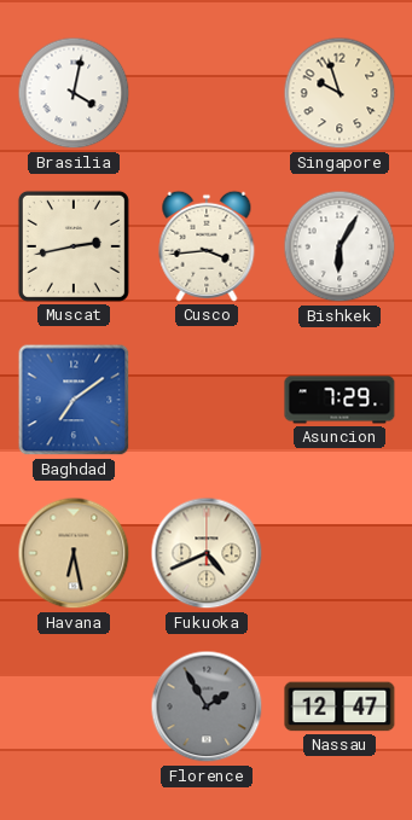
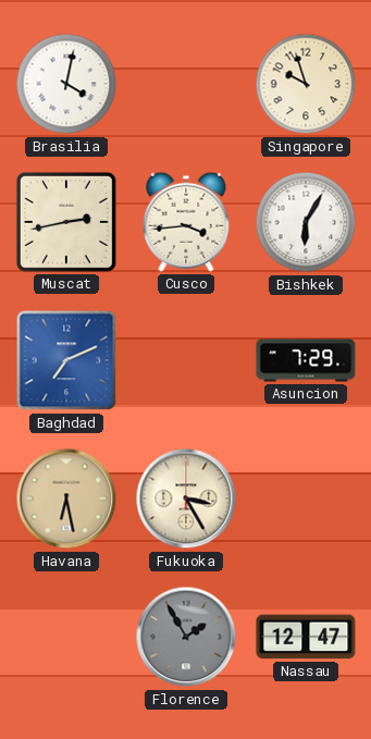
Baghdad: 7:09 -> 7:11 (66, 360)
Fukuoka: 4:41 -> 3:25 (186, 498)
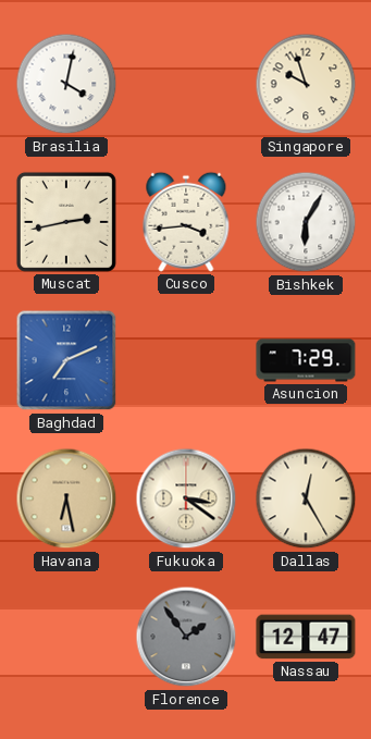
Fukuoka: 3:25 -> 3:21 (186, 498)
Dallas: none -> 12:25 (306, 498)
Florence: 1:55 -> 1:54 (186, 637)
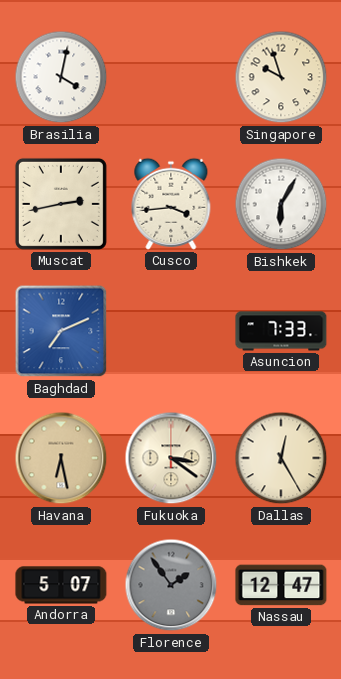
Asuncion: 7:29 -> 7:33 (281, 331)
Andorra: none -> 5:07 (61, 585)
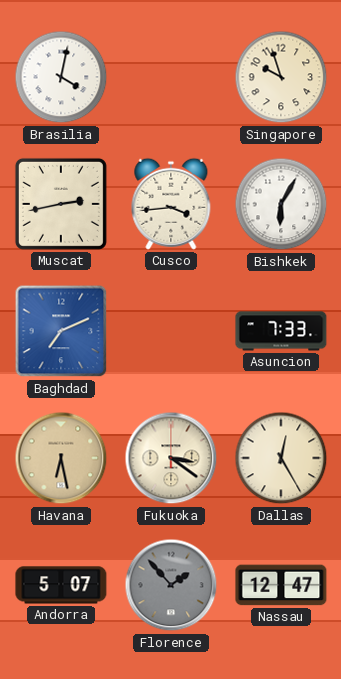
Florence: 1:54 -> 1:53 (171, 585)
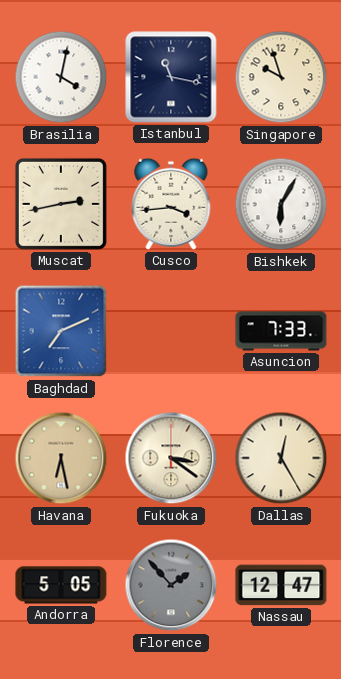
Istanbul: none -> 11:17 (171, 77)
Andorra: 5:07 -> 5:05 (61, 585)
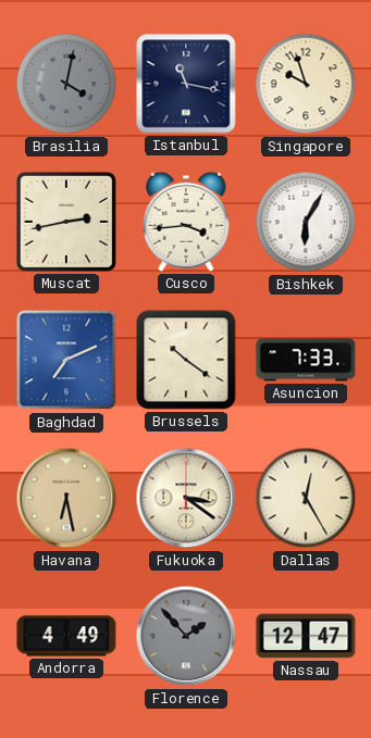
Brasilia dial: white -> grey (66, 84)
Brussels: none -> 10:21 (186, 360)
Andorra: 5:05 -> 4:49 (66, 636)
